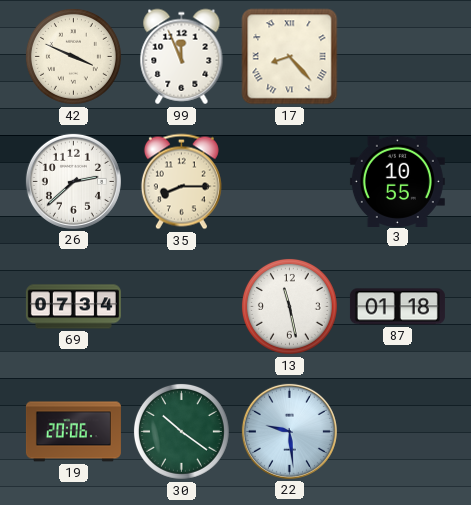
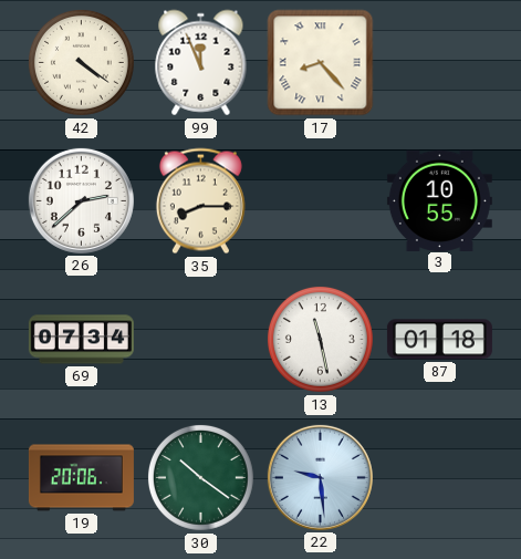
42: 3:49 -> 4:21 (81, 62)
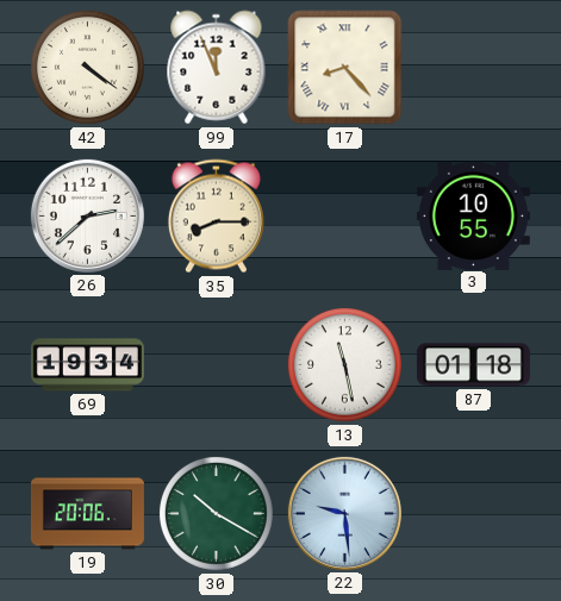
69: 07:34 -> 19:34 (87, 365)
30: 10:21 -> 10:20 (216, 513)
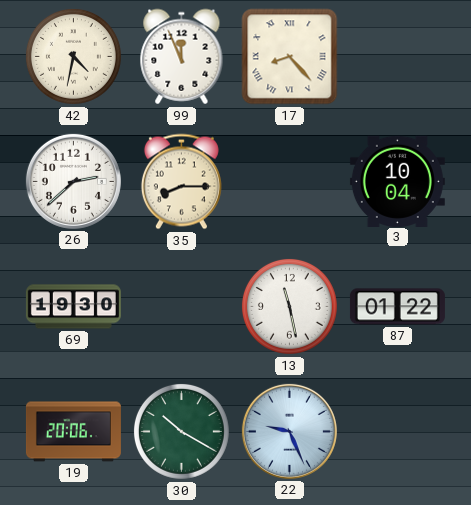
42: 4:21 -> 4:32 (73, 56)
3: 10:55 -> 10:04 (397, 181)
69: 19:34 -> 19:30 (73, 307)
87: 01:18 -> 01:22 (397, 307)
22: 9:29 -> 9:26 (289, 431)
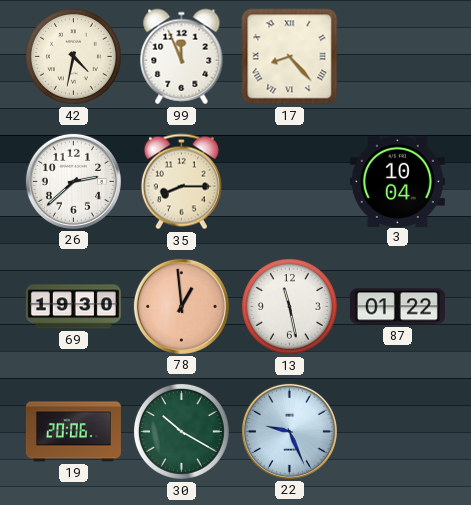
78: none -> 12:59 (181, 306)
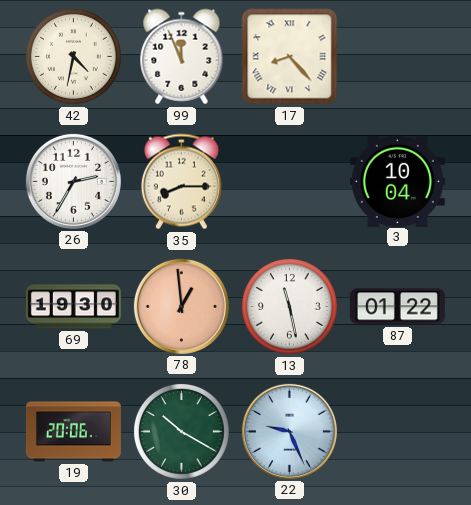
26: 2:38 -> 2:35 (73, 181)
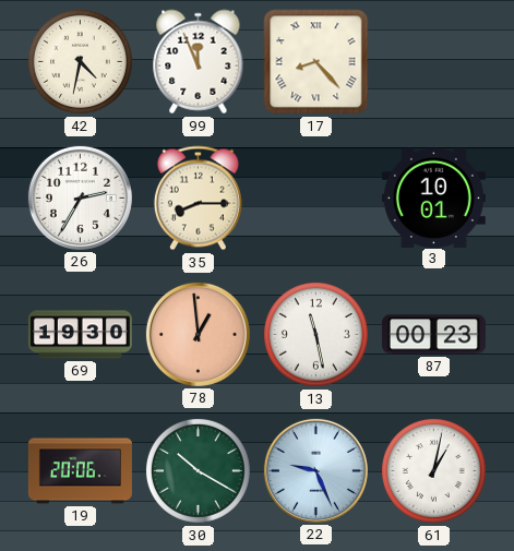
3: 10:04 -> 10:01 (433, 197)
87: 01:22 -> 00:23 (433, 335)
61: none -> 1:02 (433, 470)
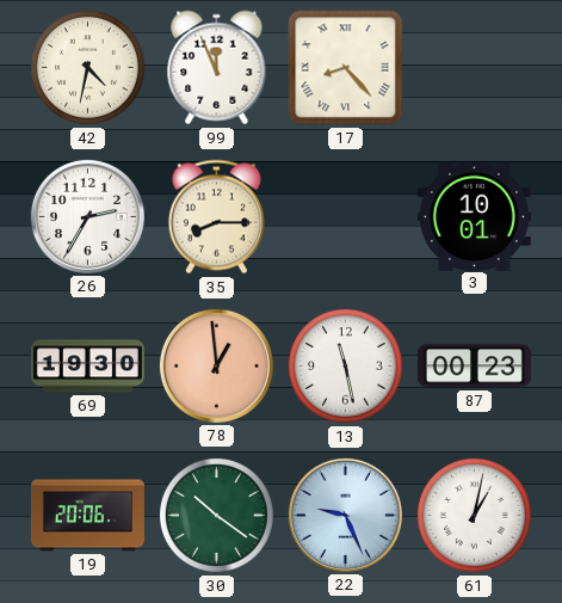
30: 10:20 -> 10:21 (216, 515)
